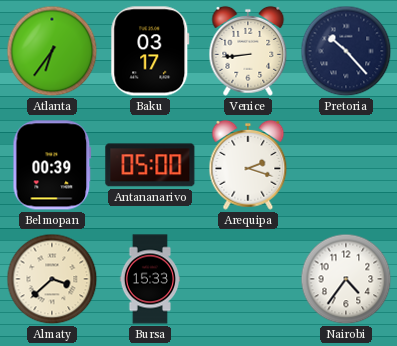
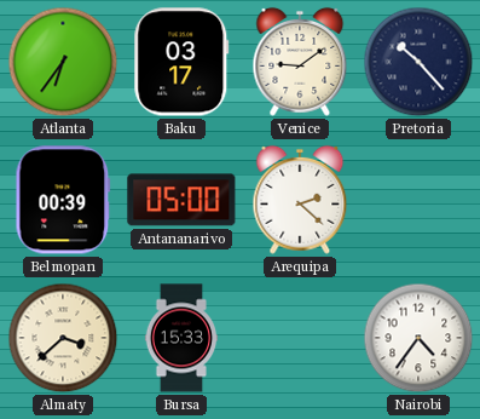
Venice: 8:44 -> 9:09 (300, 62)
Arequipa: 2:18 -> 2:22 (300, 200)
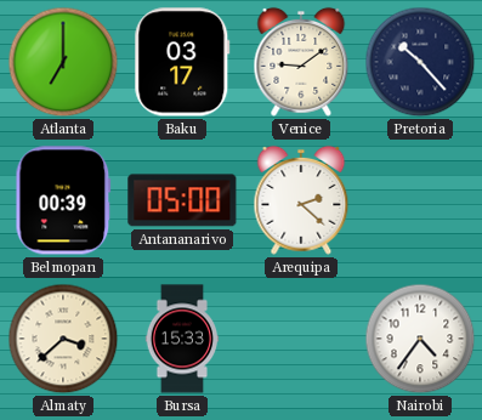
Atlanta: 6:36 -> 7:00 (63, 62)
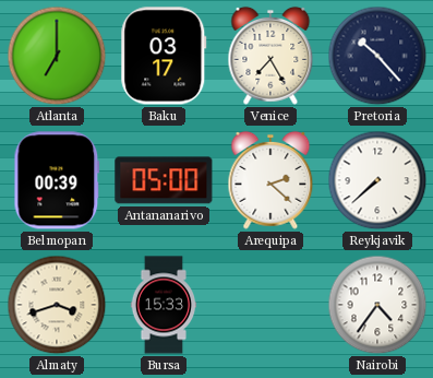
Venice: 9:09 -> 7:25 (270, 56)
Reykjavik: none -> 7:38 (377, 180)
Almaty: 3:38 -> 3:42 (57, 305)
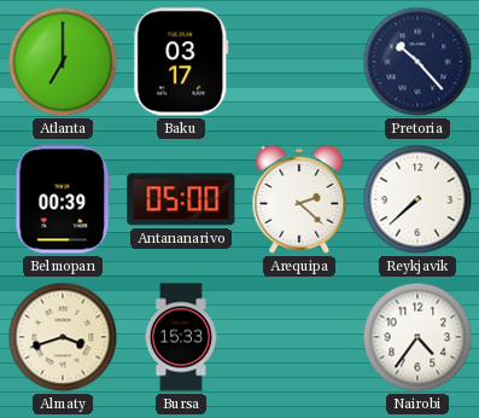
Venice: 7:25 -> none (270, 56)
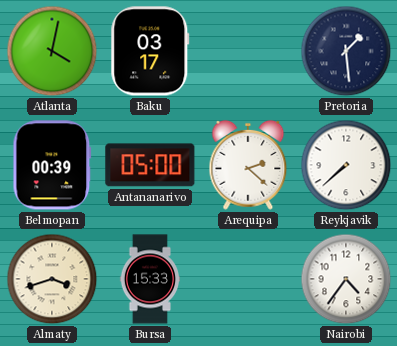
Atlanta: 7:00 -> 4:02 (52, 51)
Pretoria: 10:23 -> 1:29 (346, 51)
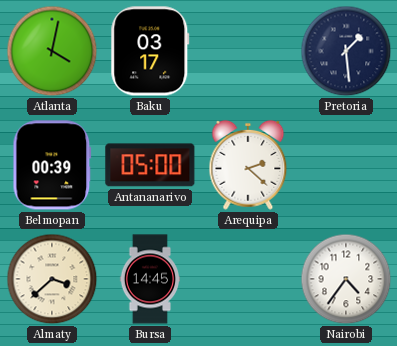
Reykjavik: 7:38 -> none (346, 165)
Almaty: 3:42 -> 3:38 (52, 279)
Bursa: 15:33 -> 14:45 (149, 279)
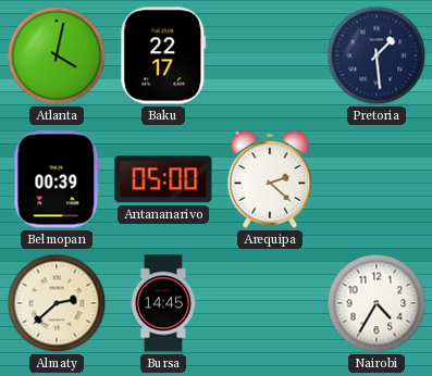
Baku: 03:17 -> 22:17 (163, 55)
Almaty: 3:38 -> 2:38 (57, 303)
Nairobi: 4:36 -> 4:35 (377, 303)
